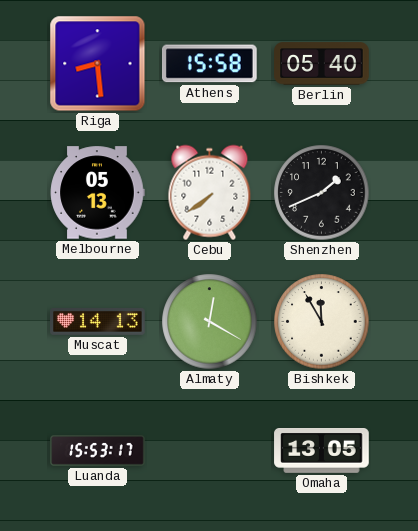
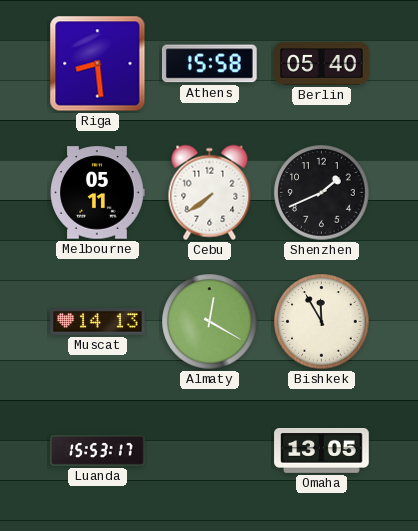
Melbourne: 05:13 -> 05:11 (97, 193)
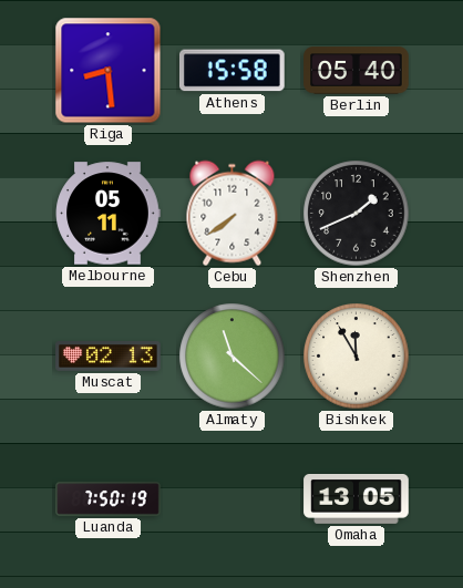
Muscat: 14:13 -> 02:13 (109, 357)
Almaty: 12:20 -> 11:22 (233, 357)
Luanda: 15:53 -> 7:50 (109, 499)
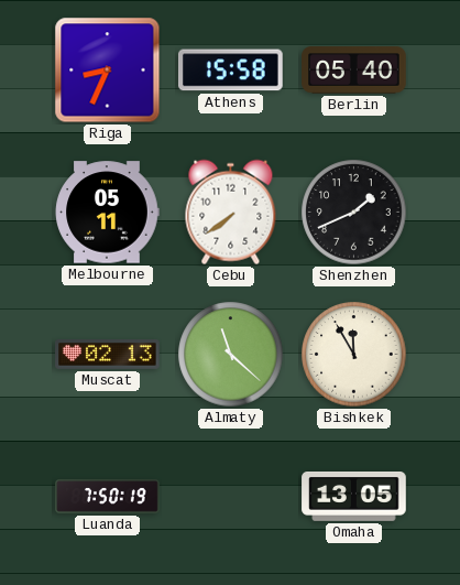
Riga: 8:29 -> 8:34 (108, 71)
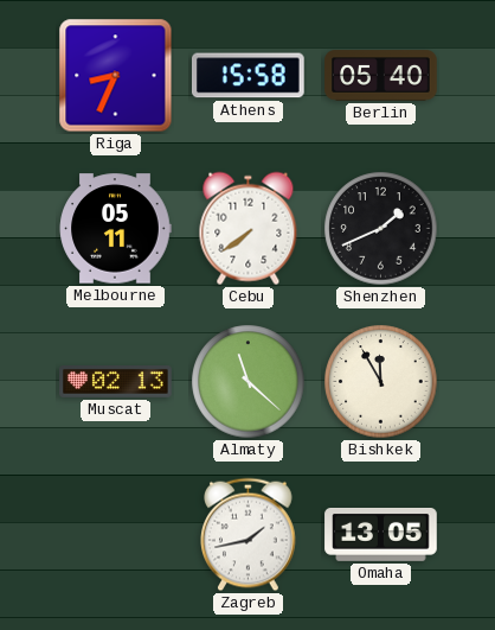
Luanda: 7:50 -> none (108, 497)
Zagreb: none -> 1:43 (249, 535)
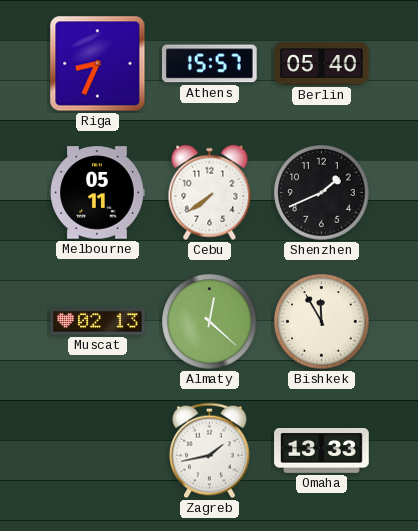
Athens: 15:58 -> 15:57 (210, 64)
Almaty: 11:22 -> 12:22 (210, 322)
Omaha: 13:05 -> 13:33 (322, 451)
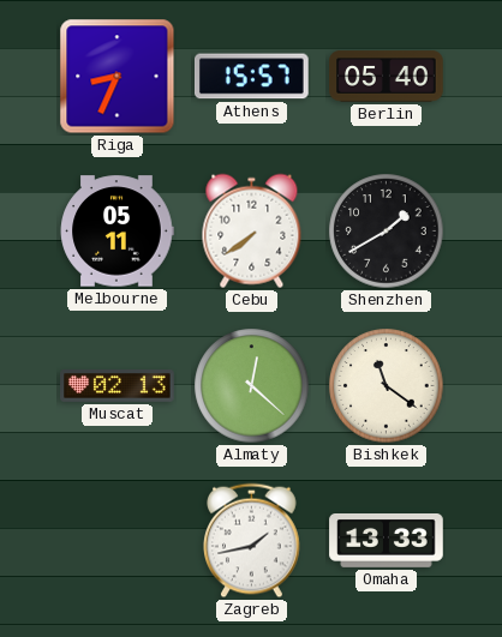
Shenzhen: 1:41 -> 1:40 (387, 232)
Bishkek: 11:55 -> 11:21 (387, 386)
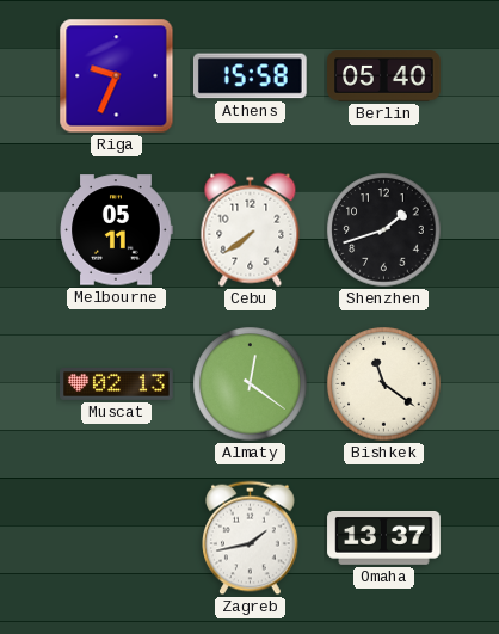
Riga: 8:34 -> 9:34 (117, 76)
Athens: 15:57 -> 15:58 (251, 76)
Shenzhen: 1:40 -> 1:42 (384, 230)
Almaty: 12:22 -> 12:21 (251, 384)
Omaha: 13:33 -> 13:37 (384, 538)
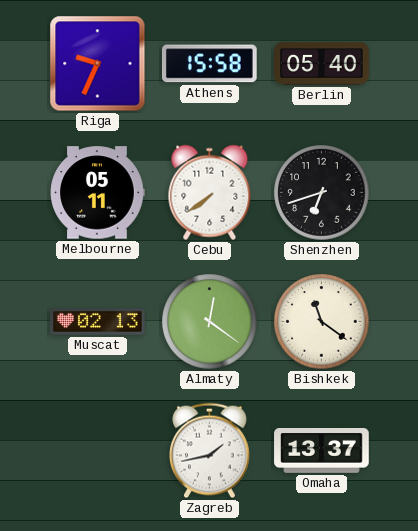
Shenzhen: 1:42 -> 6:42 (322, 193)
